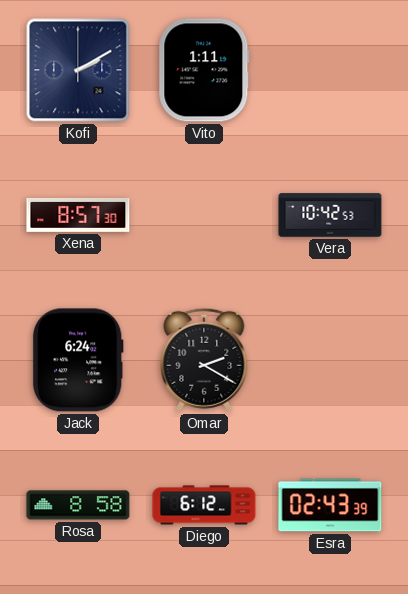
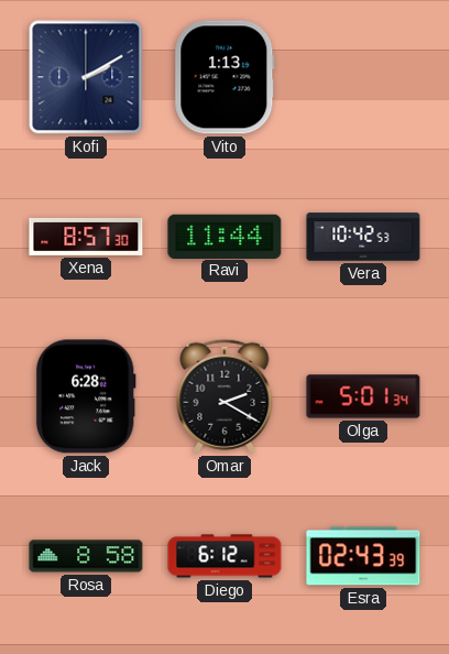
Vito: 1:11 -> 1:13 (225, 77)
Ravi: none -> 11:44 (225, 236)
Jack: 6:24 -> 6:28 (86, 396)
Olga: none -> 5:01 (363, 396)
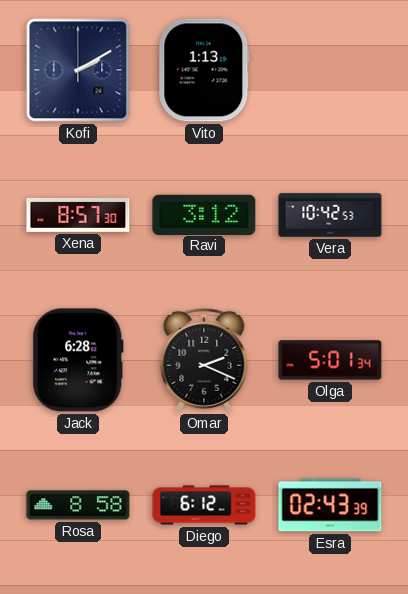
Ravi: 11:44 -> 3:12 (204, 214)
Omar: 2:20 -> 2:19 (204, 360)
